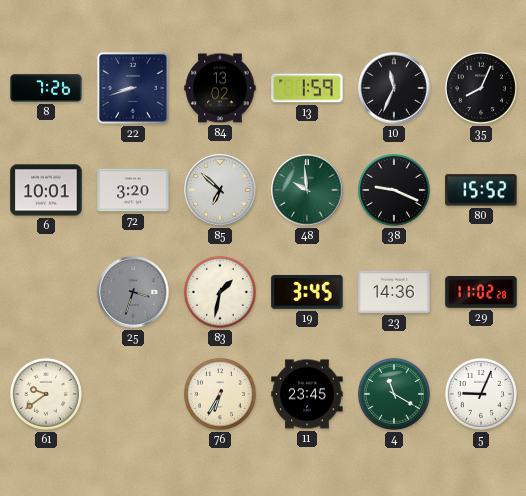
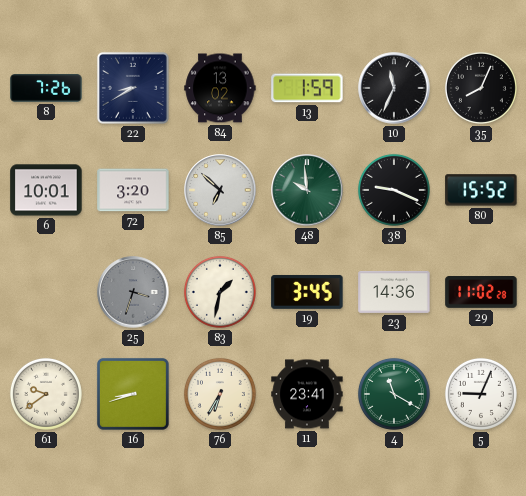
22: 8:42 -> 8:40 (133, 88)
16: none -> 8:42 (133, 394)
11: 23:45 -> 23:41 (307, 394)
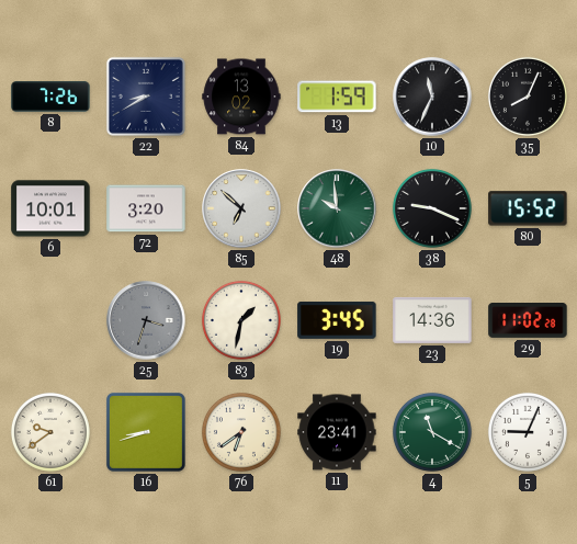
76: 6:35 -> 6:39 (241, 432)
